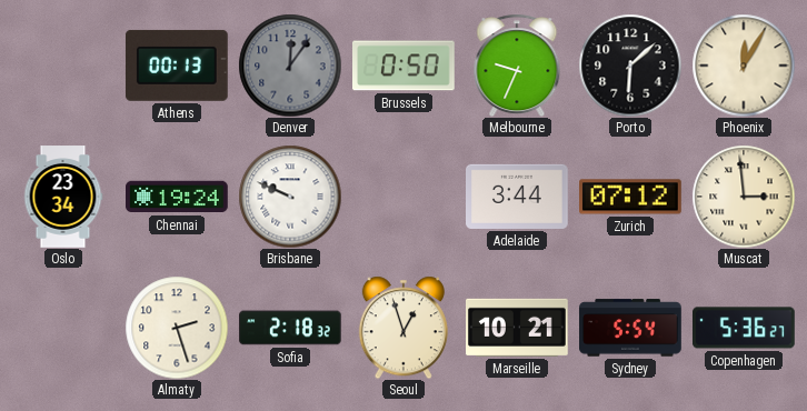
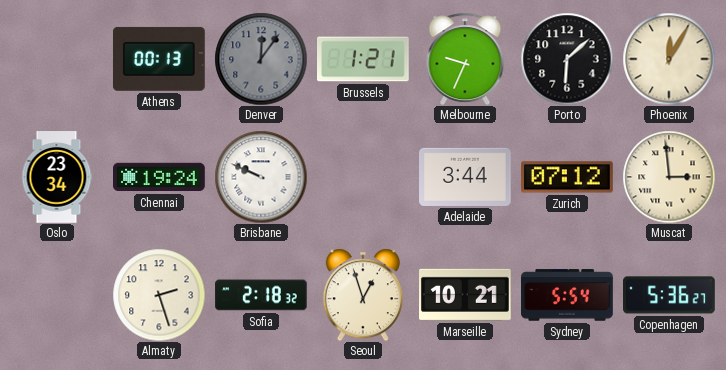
Brussels: 0:50 -> 1:21 (364, 59)
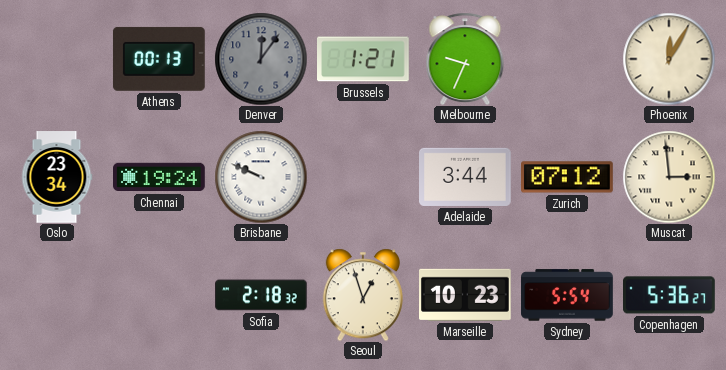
Porto: 6:08 -> none (567, 59)
Almaty: 2:27 -> none (159, 295)
Marseille: 10:21 -> 10:23 (466, 295)
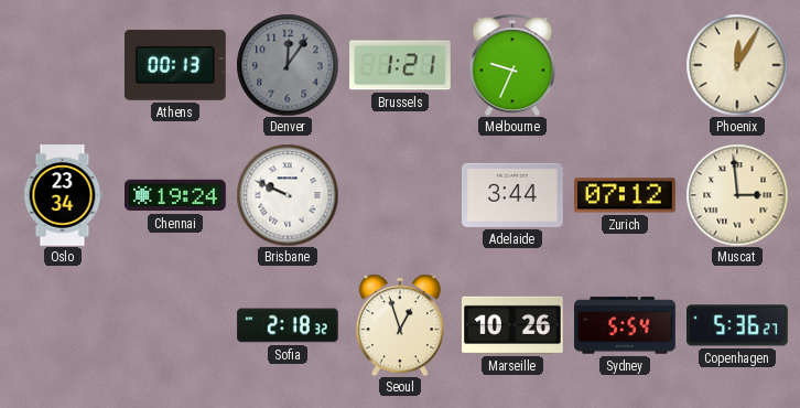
Marseille: 10:23 -> 10:26 (513, 325)
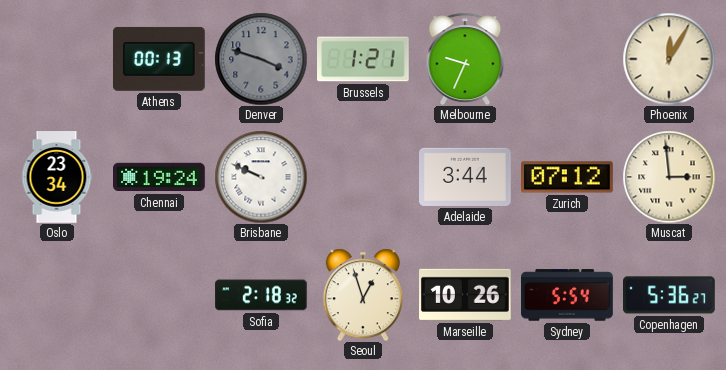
Denver: 12:06 -> 3:48 (261, 59)
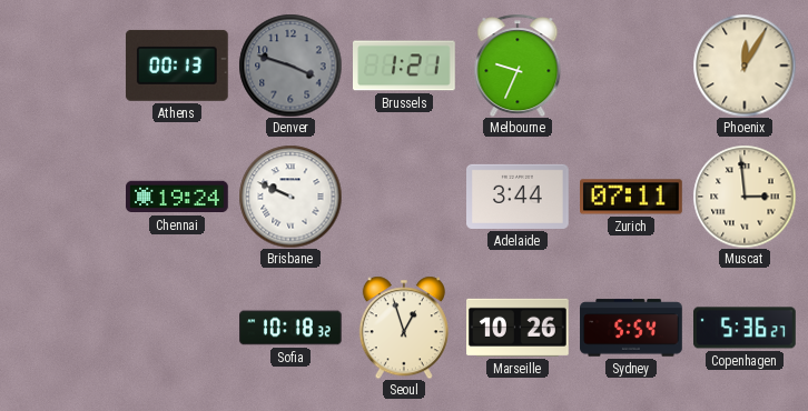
Oslo: 23:34 -> none (57, 177)
Zurich: 07:12 -> 07:11 (632, 197)
Sofia: 2:18 -> 10:18 (290, 328)
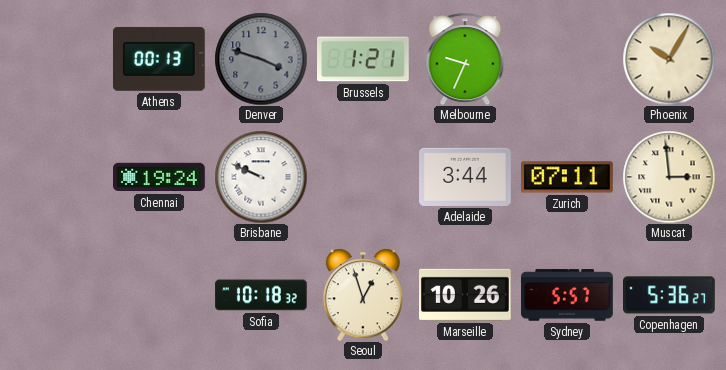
Phoenix: 12:05 -> 10:05 (669, 59)
Sydney: 5:54 -> 5:57 (567, 295)
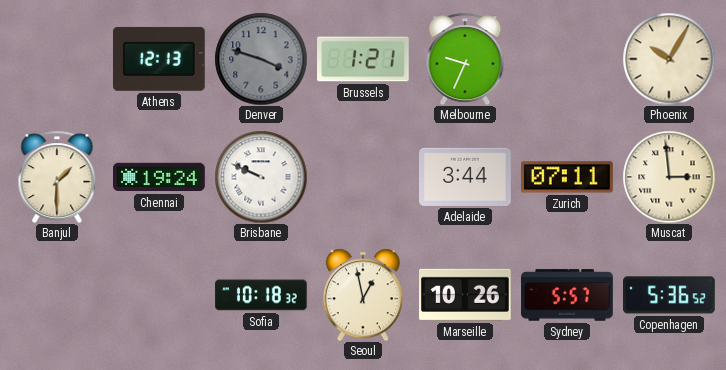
Athens: 00:13 -> 12:13 (159, 59)
Banjul: none -> 1:30 (57, 177)
Seoul: 12:57 -> 12:58 (363, 295)
Copenhagen: 5:36:27 -> 5:36:52 (670, 295)
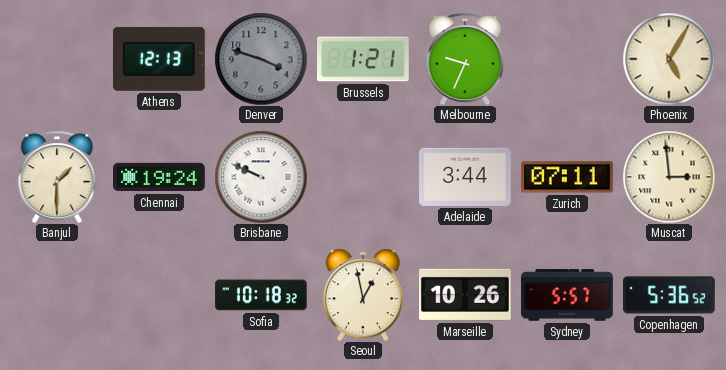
Phoenix: 10:05 -> 5:05 (669, 59)
